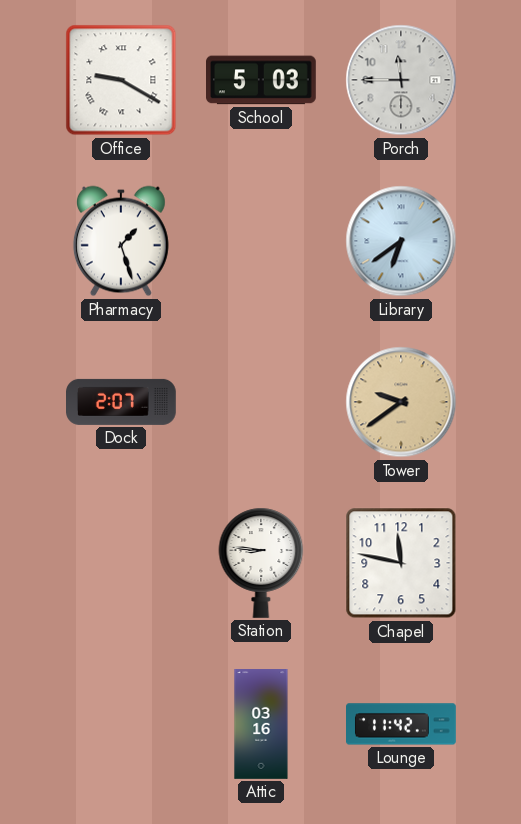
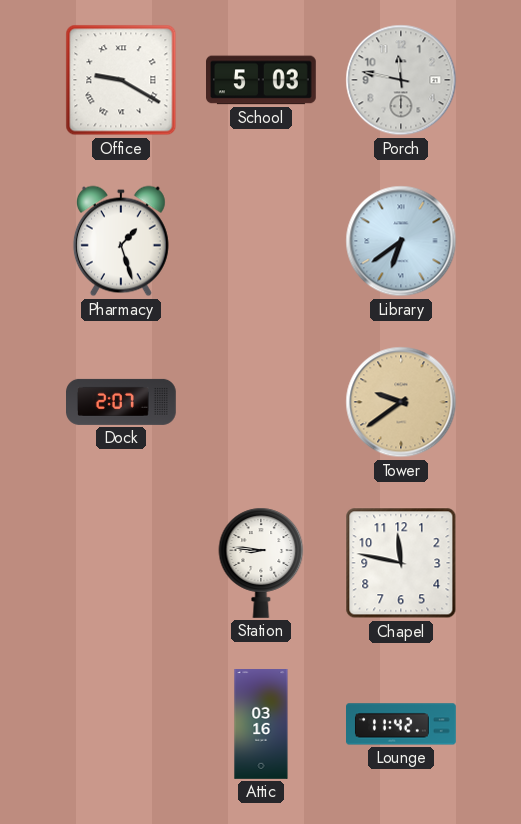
Porch: 11:45 -> 11:47 (401, 80)
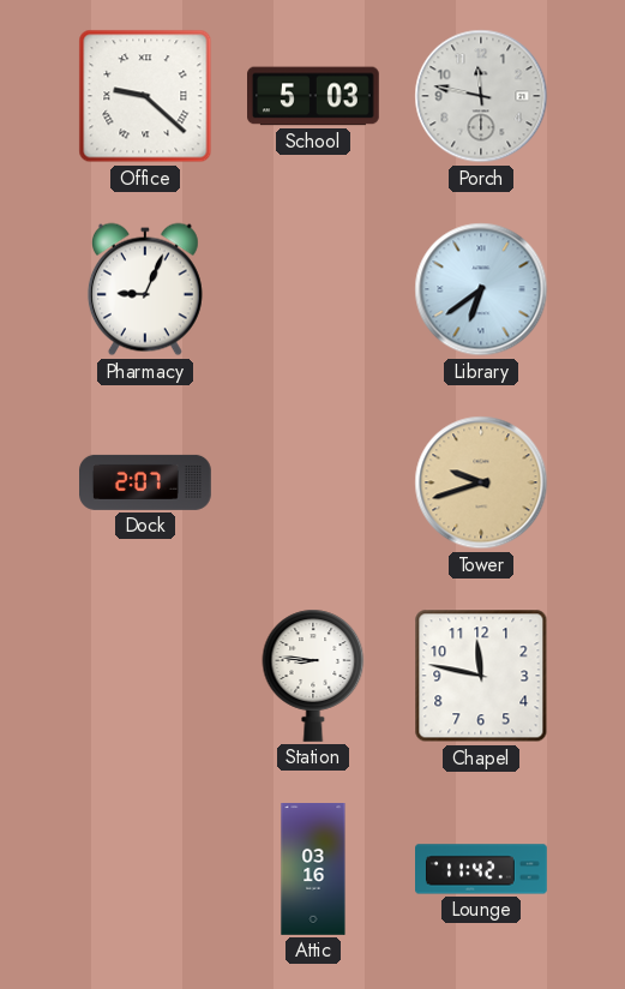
Office: 9:20 -> 9:22 (145, 96)
Pharmacy: 1:27 -> 9:04 (145, 289)
Tower: 9:39 -> 9:42 (481, 482)
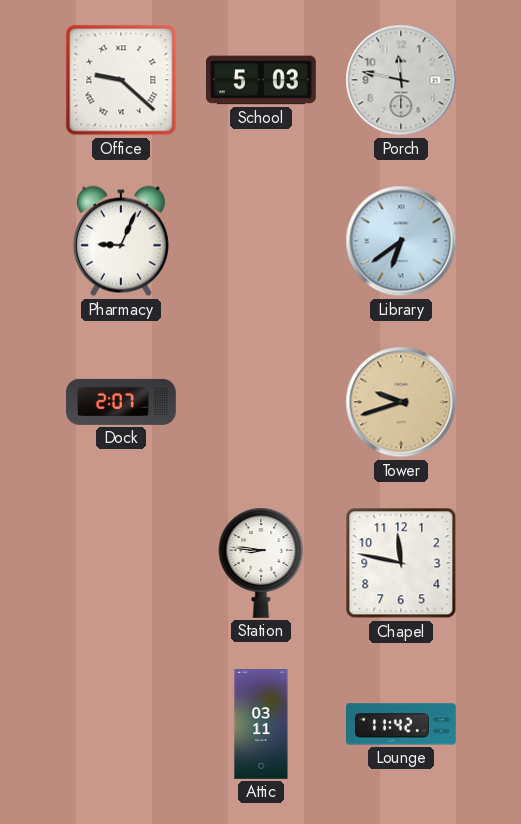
Attic: 03:16 -> 03:11 (261, 724)
